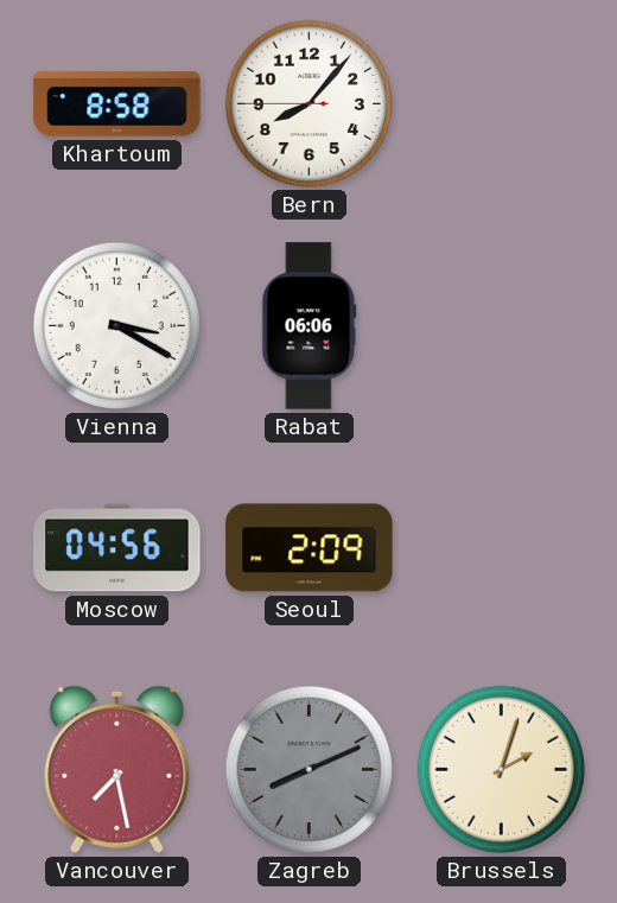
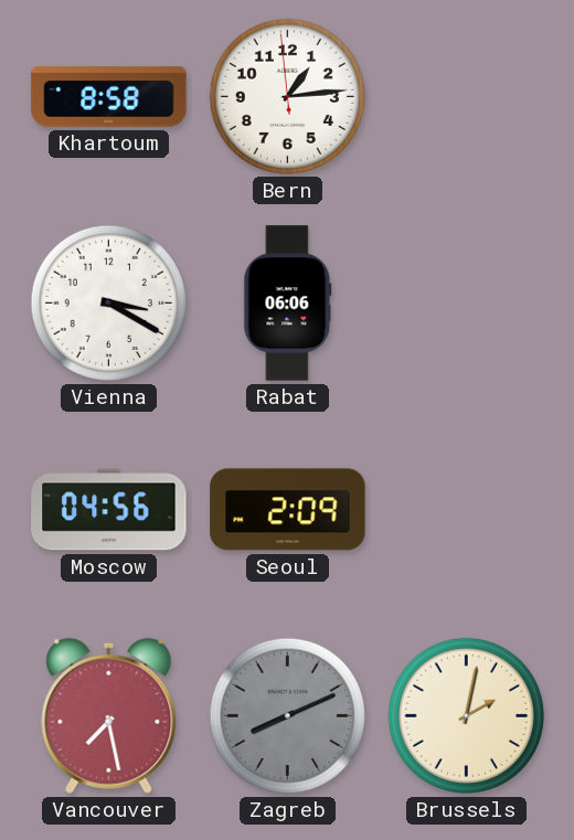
Bern: 8:06 -> 1:13 (287, 96)
Brussels: 2:03 -> 2:02 (466, 715)
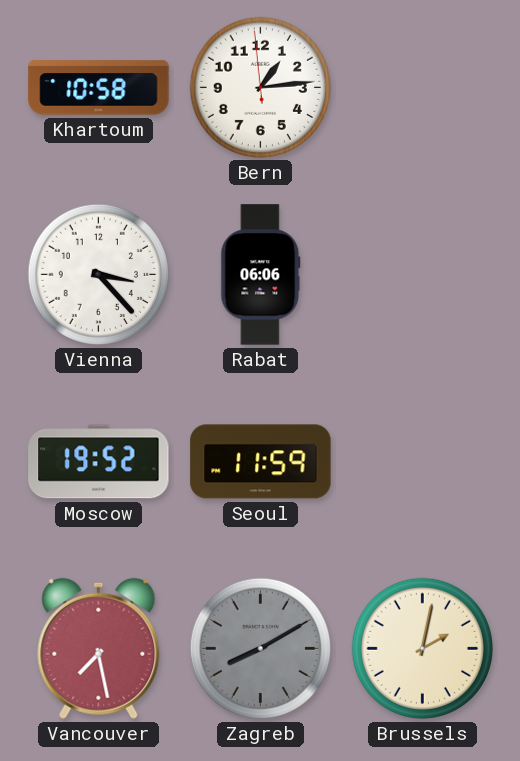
Khartoum: 8:58 -> 10:58 (99, 88)
Vienna: 3:20 -> 3:23 (98, 274)
Moscow: 04:56 -> 19:52 (99, 462)
Seoul: 2:09 -> 11:59 (261, 462)
Zagreb: 8:11 -> 8:10 (260, 648)
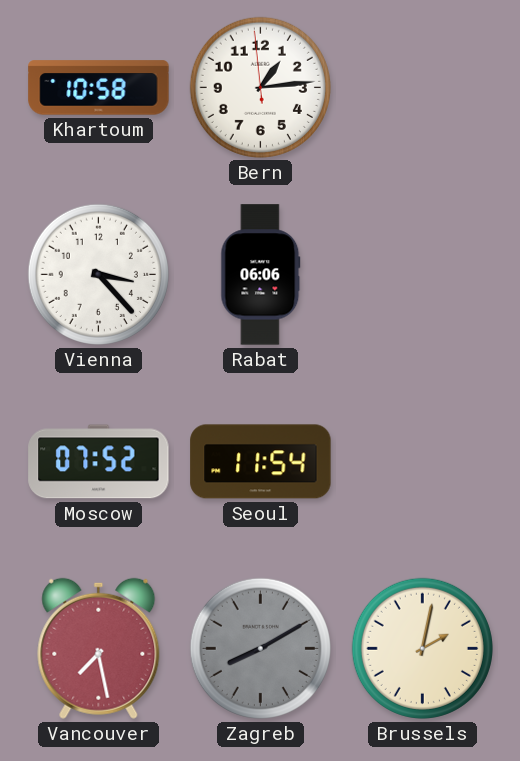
Moscow: 19:52 -> 07:52 (99, 462)
Seoul: 11:59 -> 11:54 (261, 462)
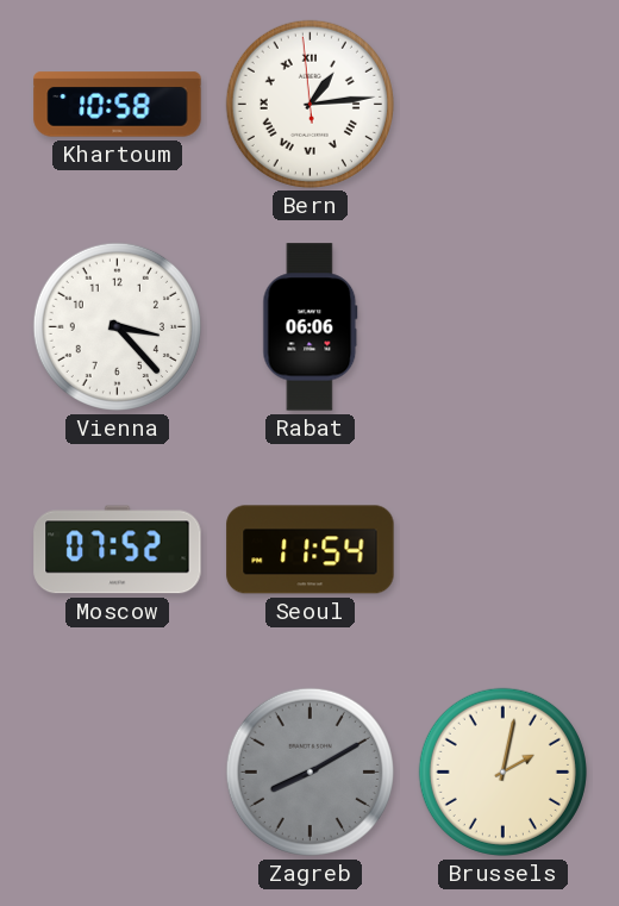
Bern numerals: Arabic -> Roman (309, 104)
Vancouver: 7:28 -> none (99, 648)
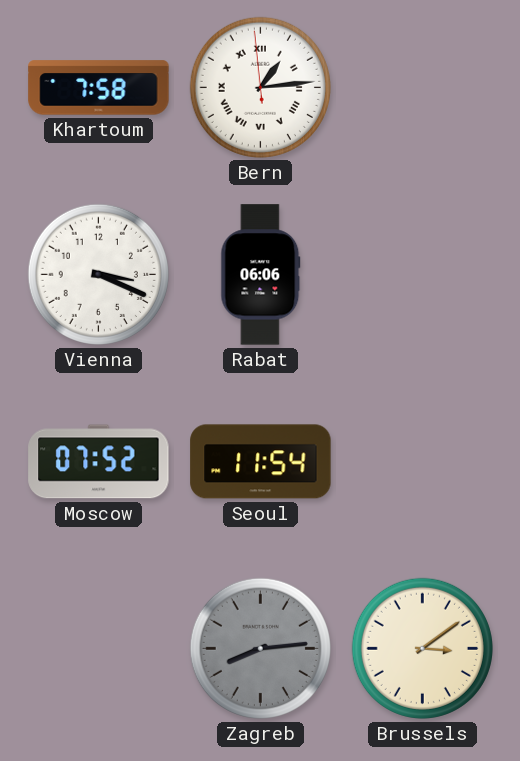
Khartoum: 10:58 -> 7:58 (99, 88)
Vienna: 3:23 -> 3:19 (98, 274)
Zagreb: 8:10 -> 8:14 (260, 648)
Brussels: 2:02 -> 3:09 (422, 648)
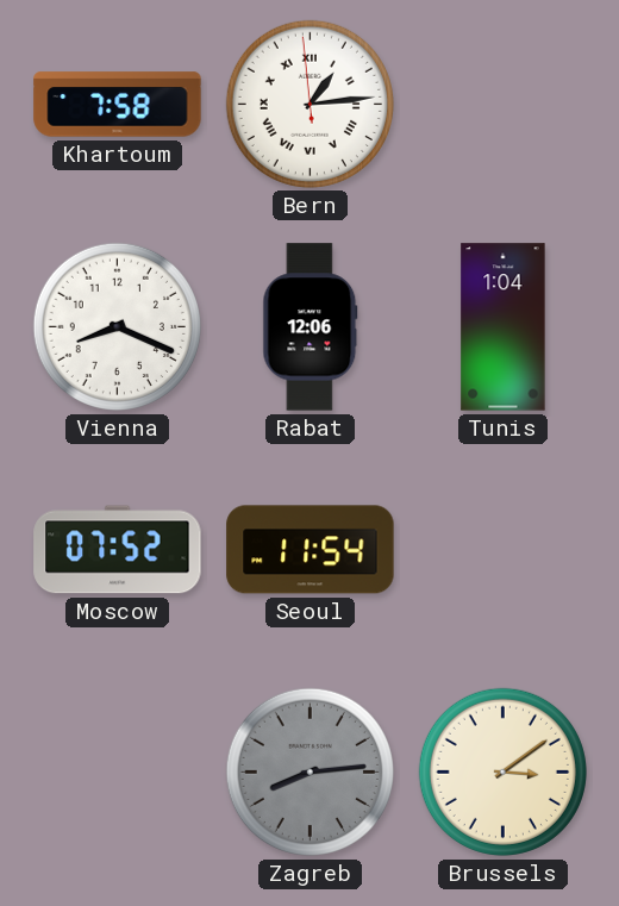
Vienna: 3:19 -> 8:19 (117, 326)
Rabat: 06:06 -> 12:06 (311, 327)
Tunis: none -> 1:04 (504, 327)
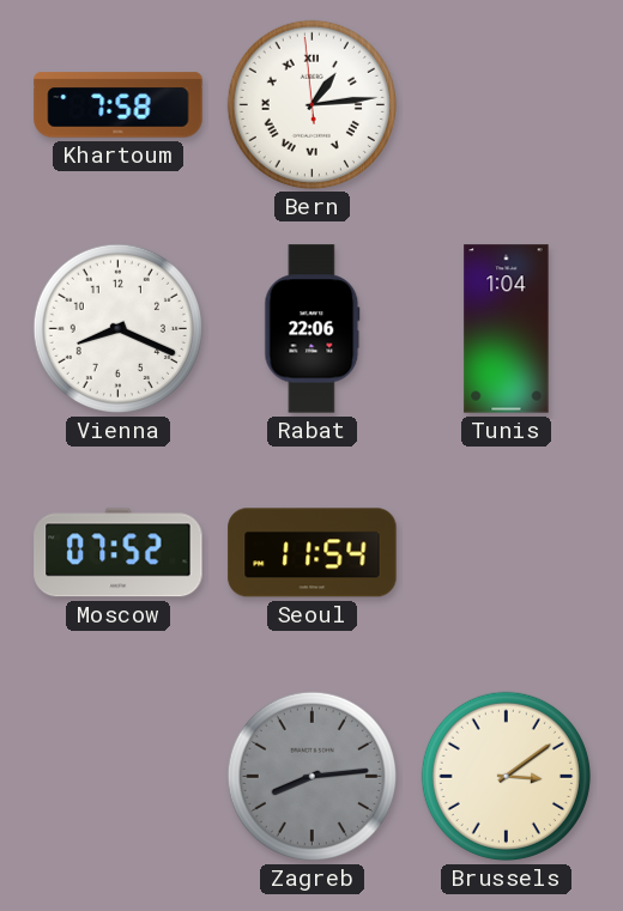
Rabat: 12:06 -> 22:06 (313, 329)
